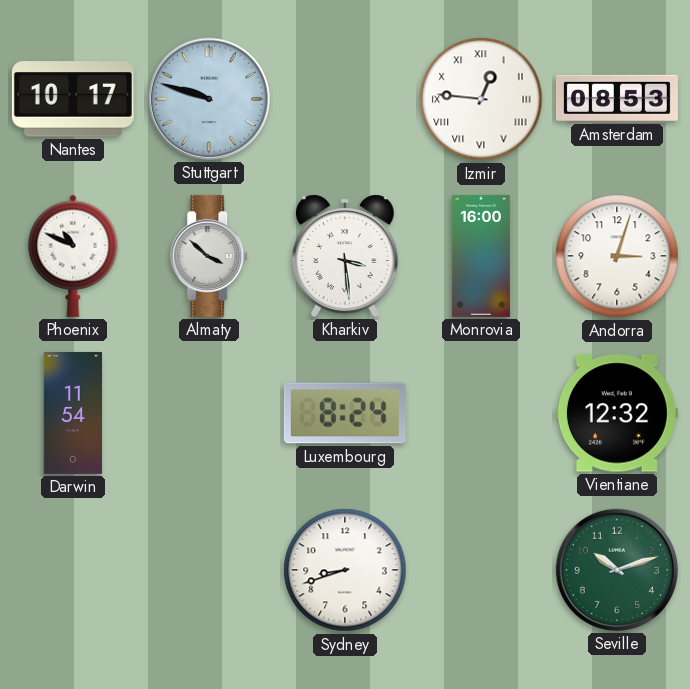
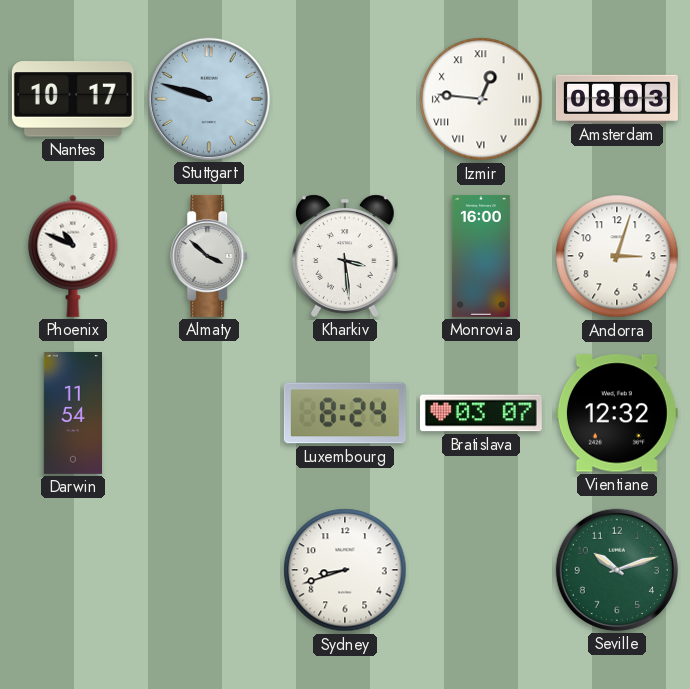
Amsterdam: 08:53 -> 08:03 (617, 98)
Bratislava: none -> 03:07 (481, 413)
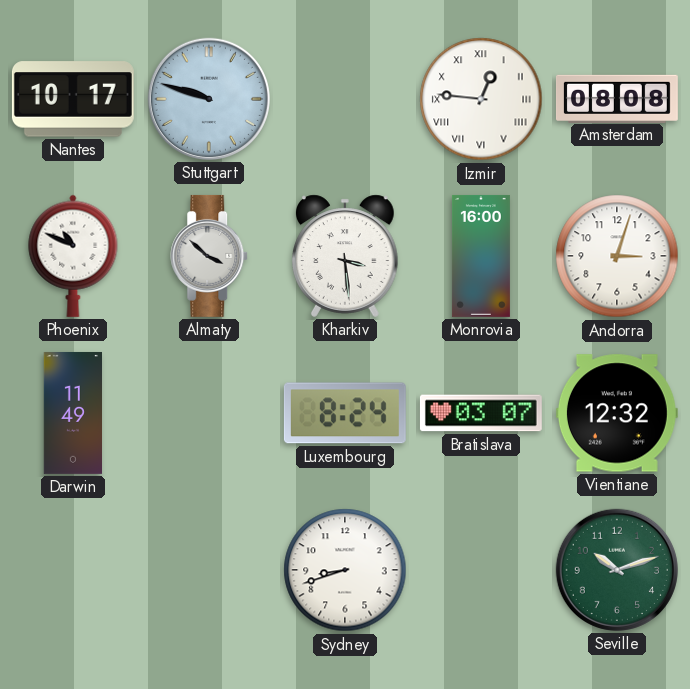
Amsterdam: 08:03 -> 08:08 (617, 98)
Darwin: 11:54 -> 11:49 (73, 413)
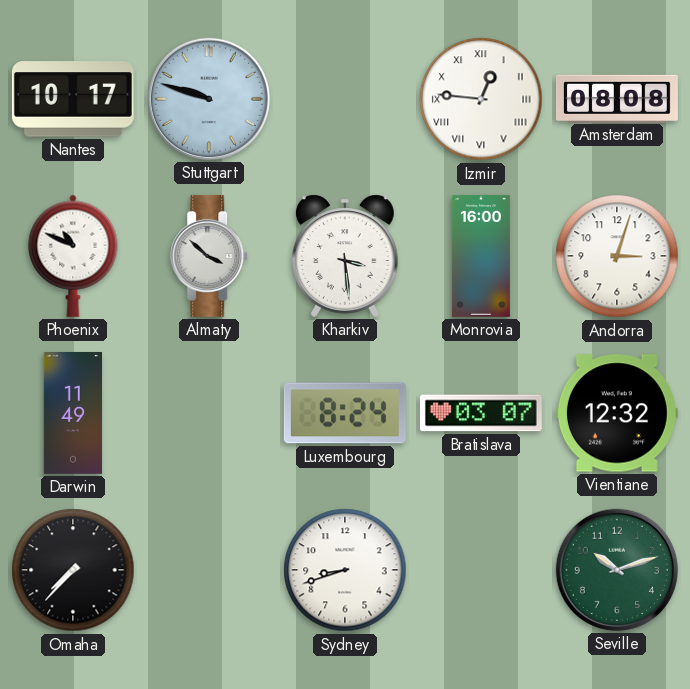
Omaha: none -> 7:37 (73, 570)
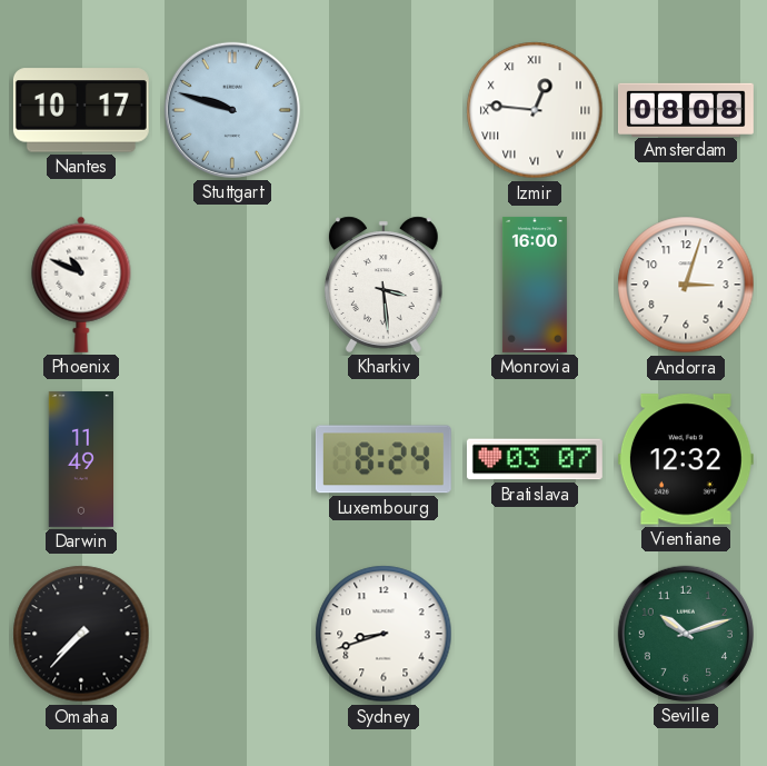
Almaty: 3:52 -> none (210, 256)
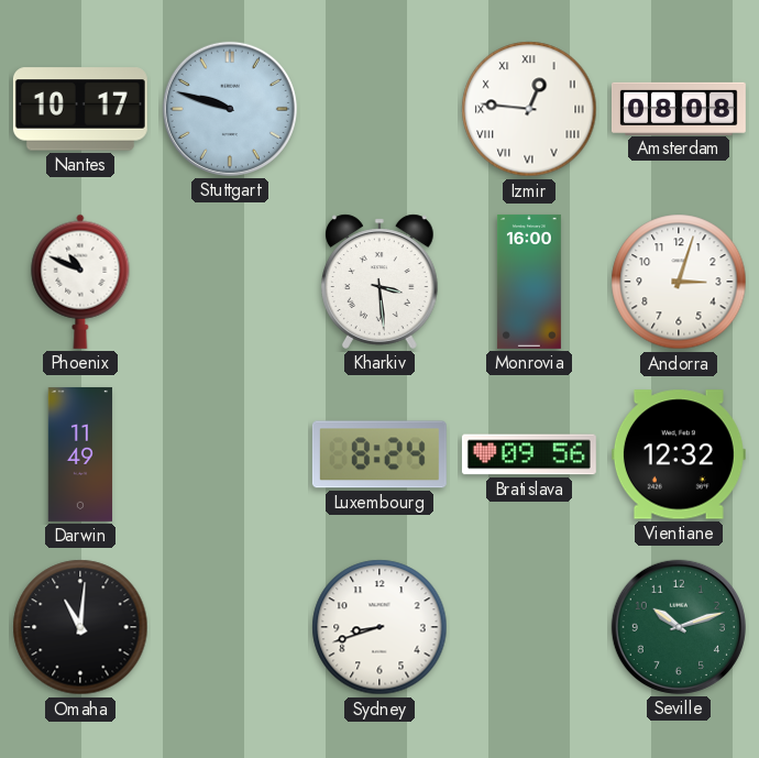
Bratislava: 03:07 -> 09:56 (529, 454)
Omaha: 7:37 -> 11:01 (80, 627)
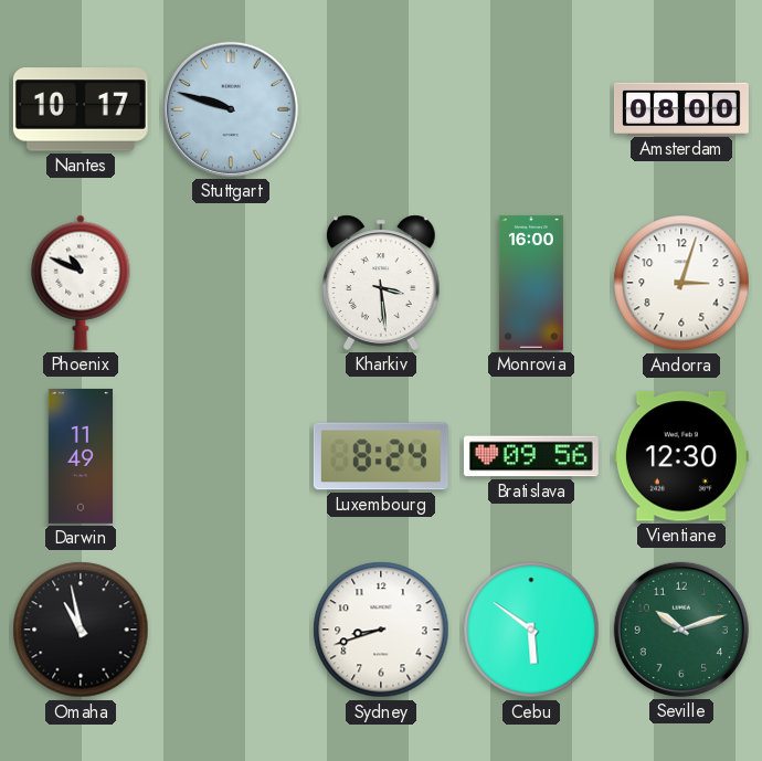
Izmir: 12:46 -> none (529, 109)
Amsterdam: 08:08 -> 08:00 (681, 108)
Vientiane: 12:32 -> 12:30 (681, 456)
Omaha: 11:01 -> 10:58 (81, 630)
Cebu: none -> 5:51 (531, 630)
